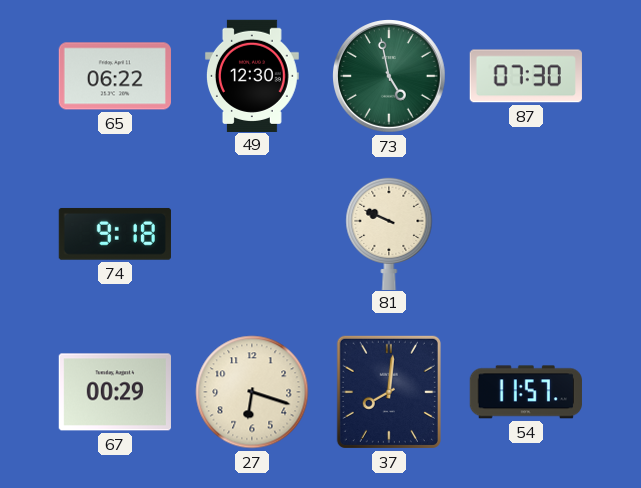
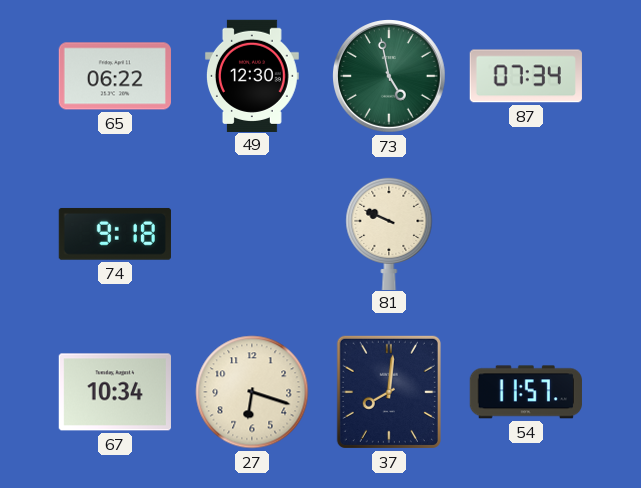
87: 07:30 -> 07:34 (526, 76)
67: 00:29 -> 10:34 (115, 392)
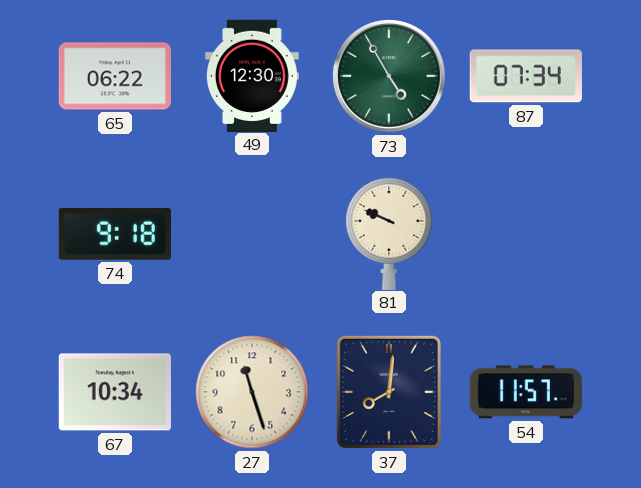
73: 4:58 -> 4:55 (390, 77)
27: 6:18 -> 11:27 (252, 392)
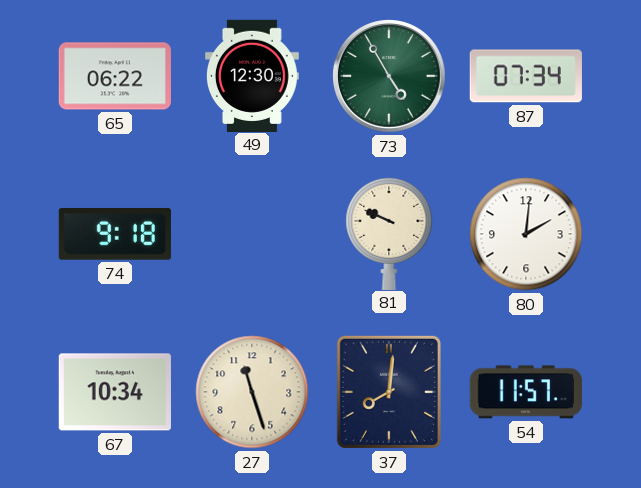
80: none -> 2:01 (526, 234)
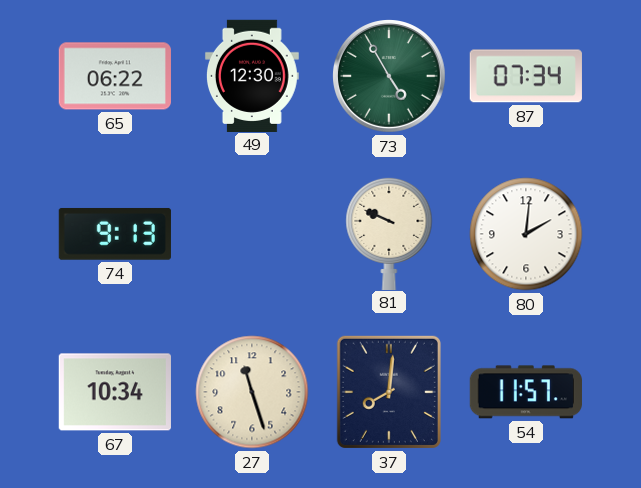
74: 9:18 -> 9:13 (115, 234)
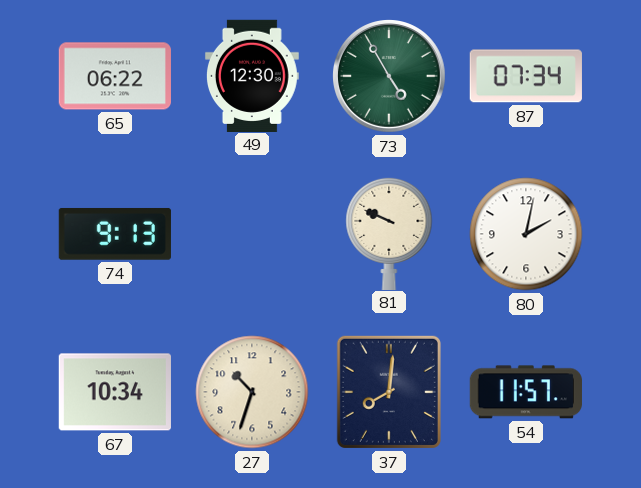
80: 2:01 -> 2:02 (526, 234)
27: 11:27 -> 10:33 (252, 392)
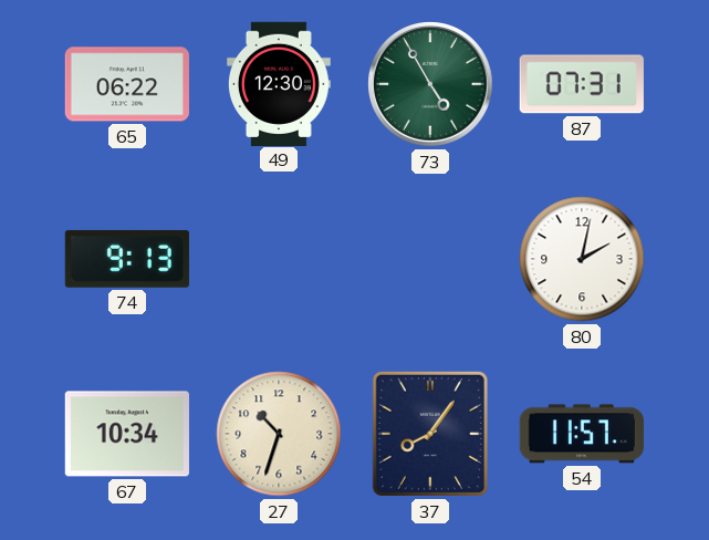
87: 07:34 -> 07:31 (582, 84)
81: 9:49 -> none (389, 233)
37: 8:01 -> 8:06 (430, 434)
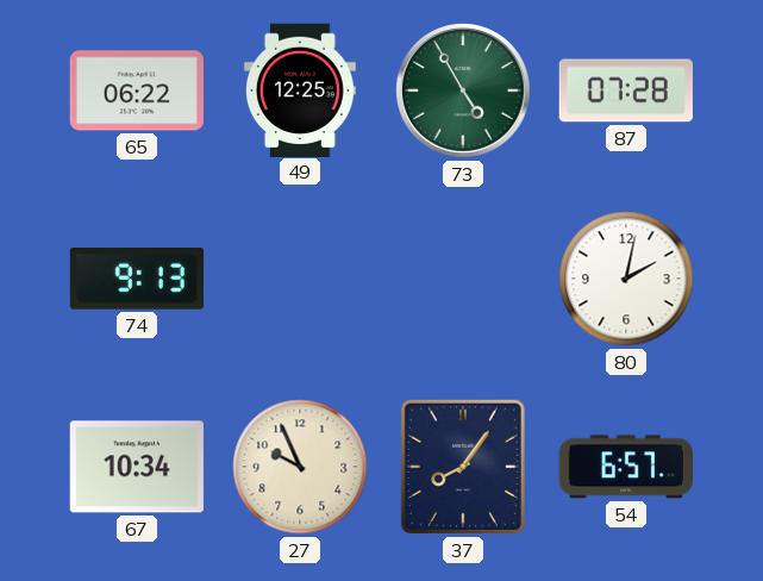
49: 12:30 -> 12:25 (300, 89)
87: 07:31 -> 07:28 (626, 90)
27: 10:33 -> 9:56 (300, 467)
54: 11:57 -> 6:57 (626, 467)
